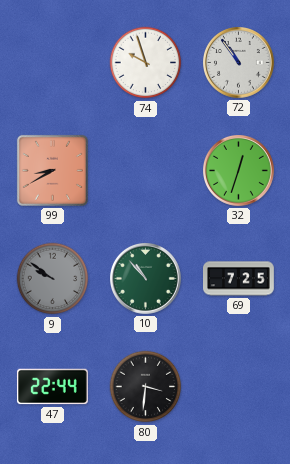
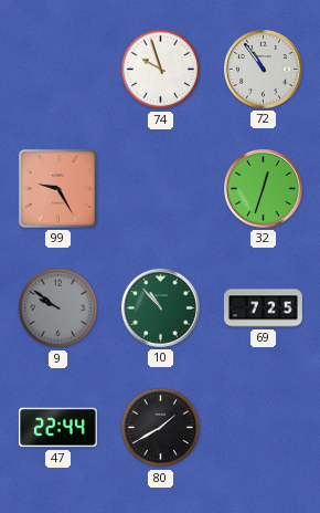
99: 8:40 -> 9:25 (57, 188)
80: 3:31 -> 1:40 (161, 428)
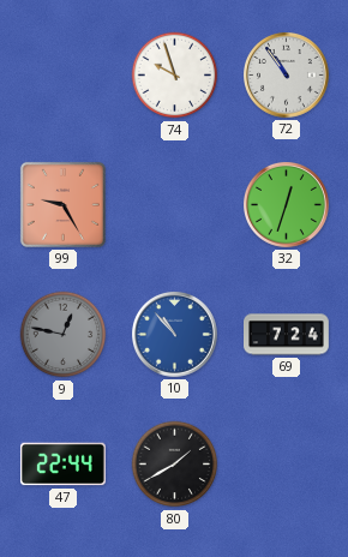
9: 9:51 -> 12:47 (64, 335)
10 dial: green -> blue (175, 335)
69: 7:25 -> 7:24 (287, 335)
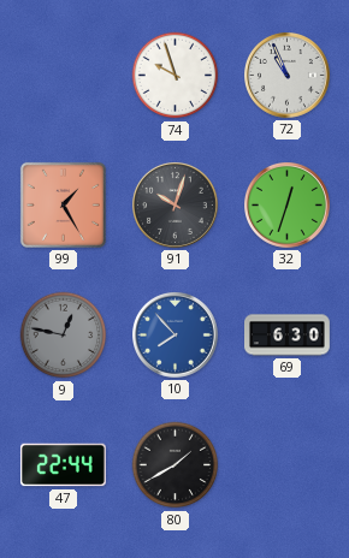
72: 10:54 -> 10:56 (288, 76)
99: 9:25 -> 1:25 (63, 204)
91: none -> 10:03 (176, 206)
10: 10:53 -> 7:53 (176, 336)
69: 7:24 -> 6:30 (288, 336)
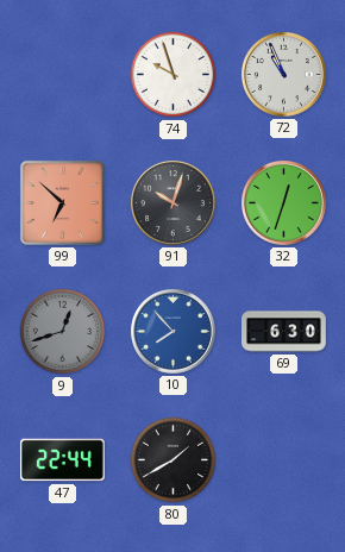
99: 1:25 -> 6:52 (62, 202)
9: 12:47 -> 12:42 (63, 332)
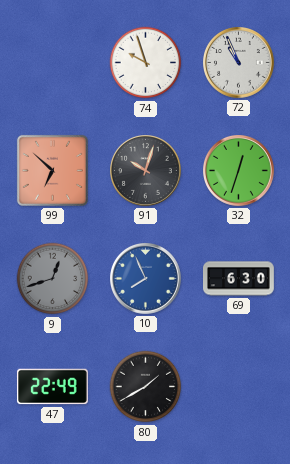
10: 7:53 -> 7:56 (146, 279)
47: 22:44 -> 22:49 (52, 387)
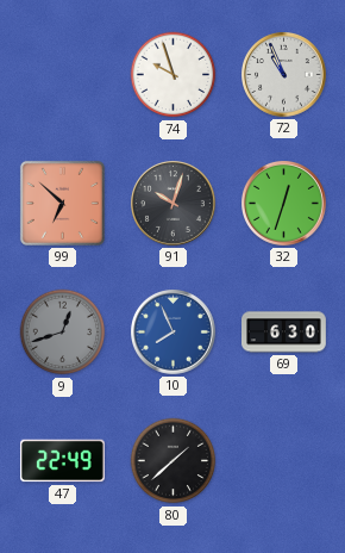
80: 1:40 -> 1:38 (174, 461)
